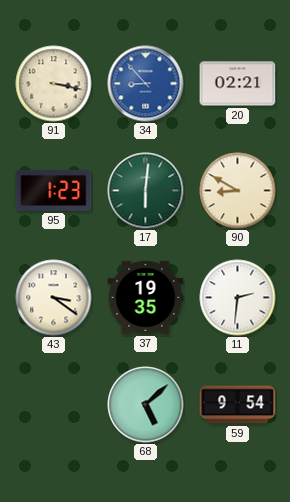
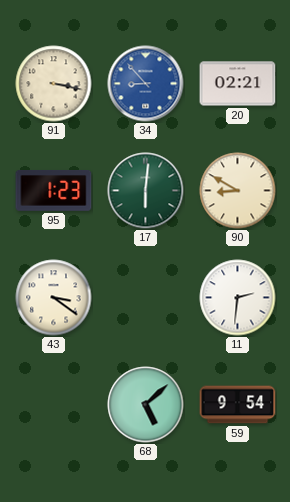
37: 19:35 -> none (146, 297)
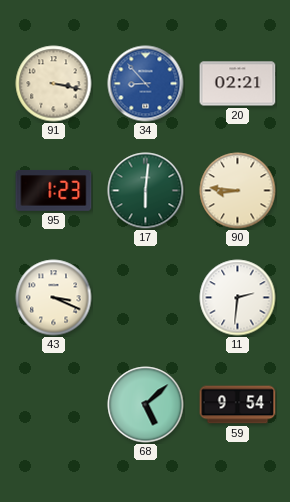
90: 8:50 -> 8:46 (238, 191)
43: 3:21 -> 3:19 (54, 298)
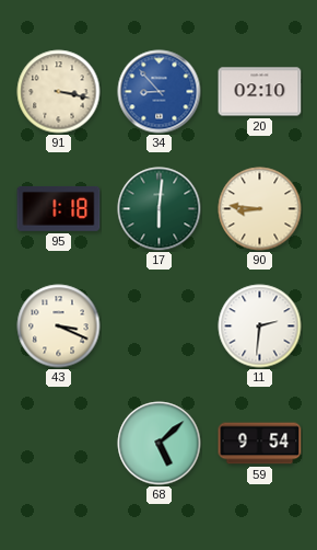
20: 02:21 -> 02:10 (260, 92)
95: 1:23 -> 1:18 (59, 209)
